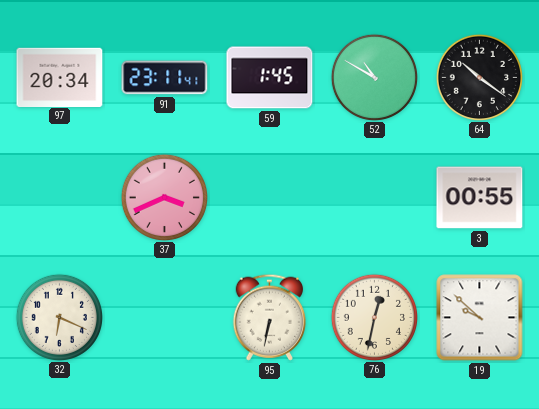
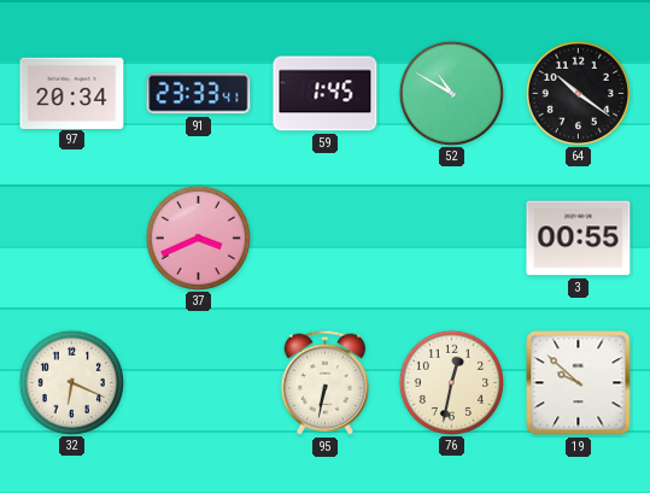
91: 23:11 -> 23:33 (199, 94)
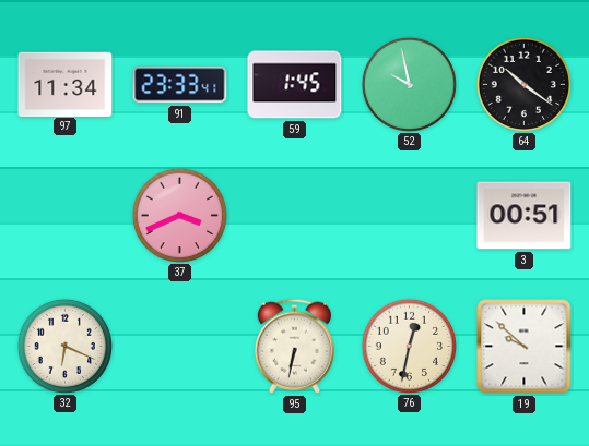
97: 20:34 -> 11:34 (66, 84)
52: 10:50 -> 9:58 (409, 84)
3: 00:55 -> 00:51 (525, 216)
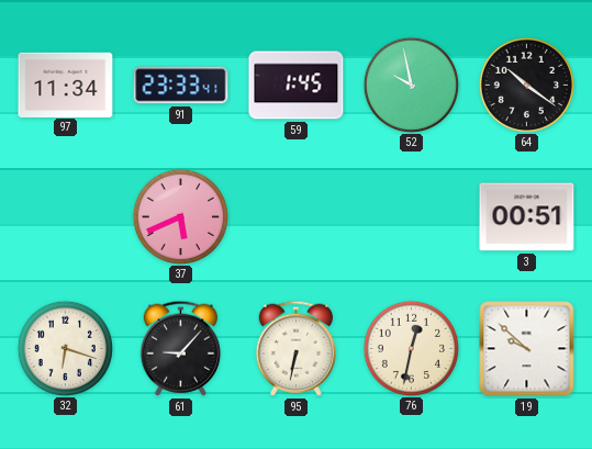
37: 3:41 -> 5:41 (180, 216)
32: 6:19 -> 6:18 (65, 348)
61: none -> 9:07 (180, 348)
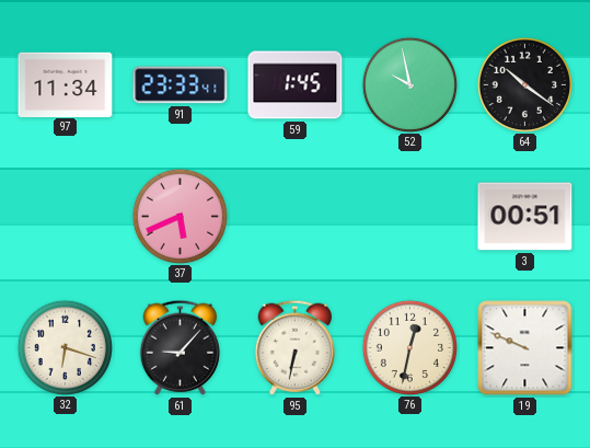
19: 9:52 -> 9:49 (525, 348)
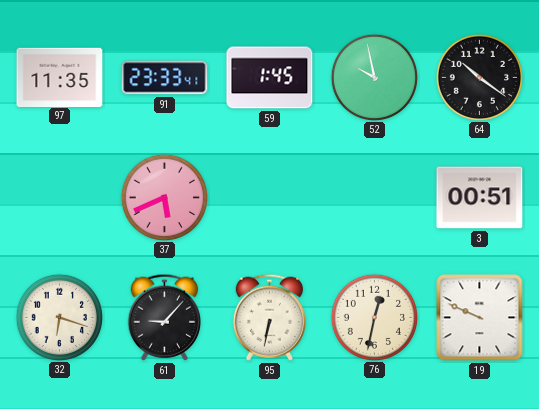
97: 11:34 -> 11:35 (60, 77)
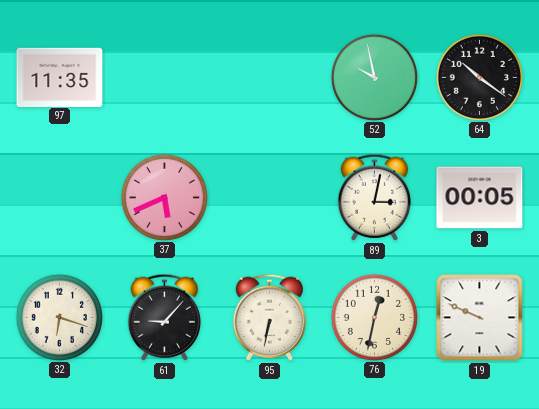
91: 23:33 -> none (165, 78)
59: 1:45 -> none (270, 78)
89: none -> 3:02 (374, 197)
3: 00:51 -> 00:05 (480, 198)
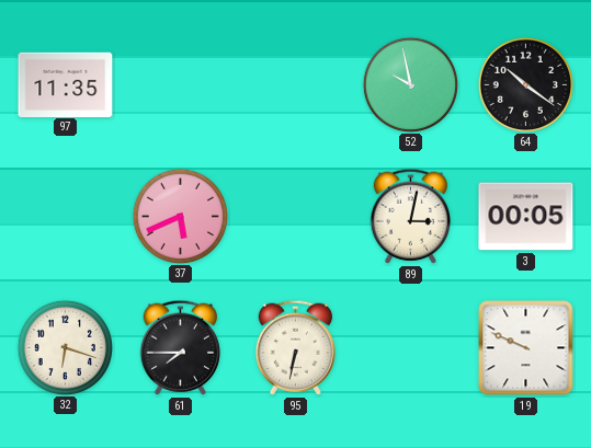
61: 9:07 -> 7:45 (180, 347)
76: 12:32 -> none (374, 317)
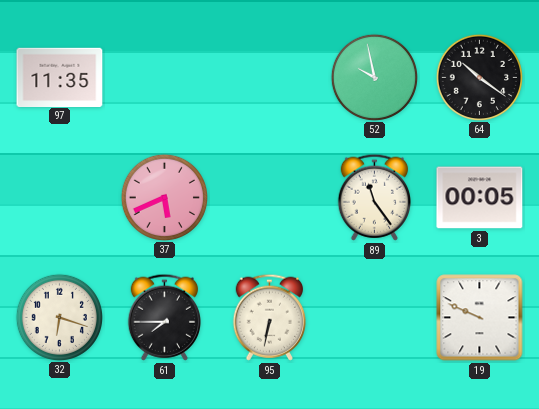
89: 3:02 -> 11:24 (374, 197)
